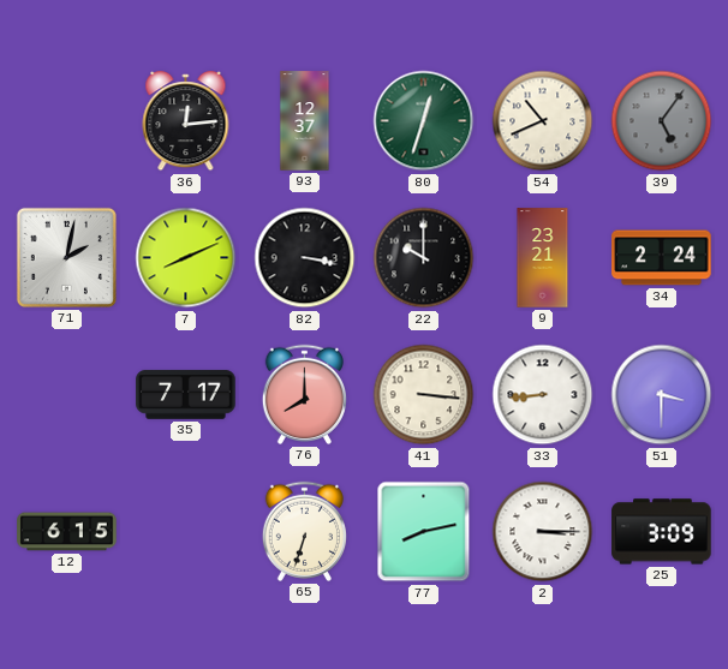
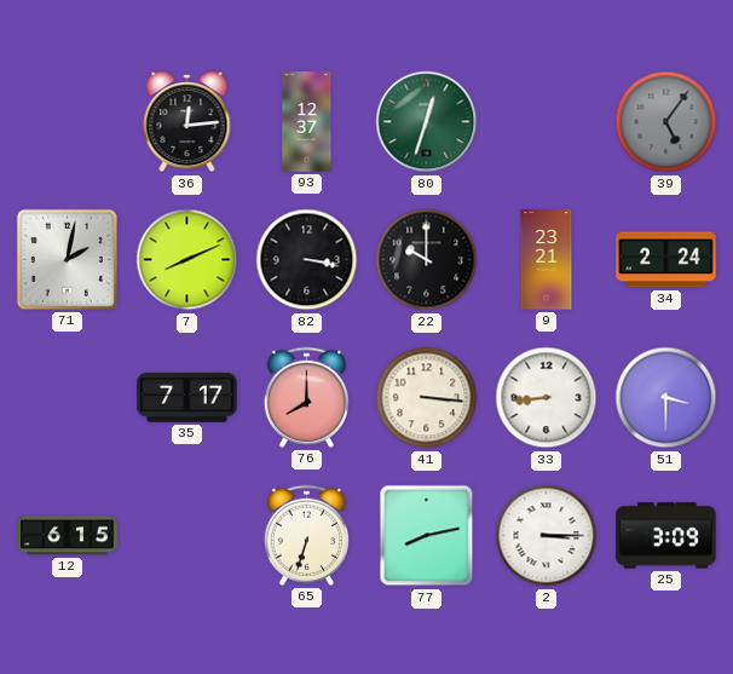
54: 10:41 -> none (543, 121)
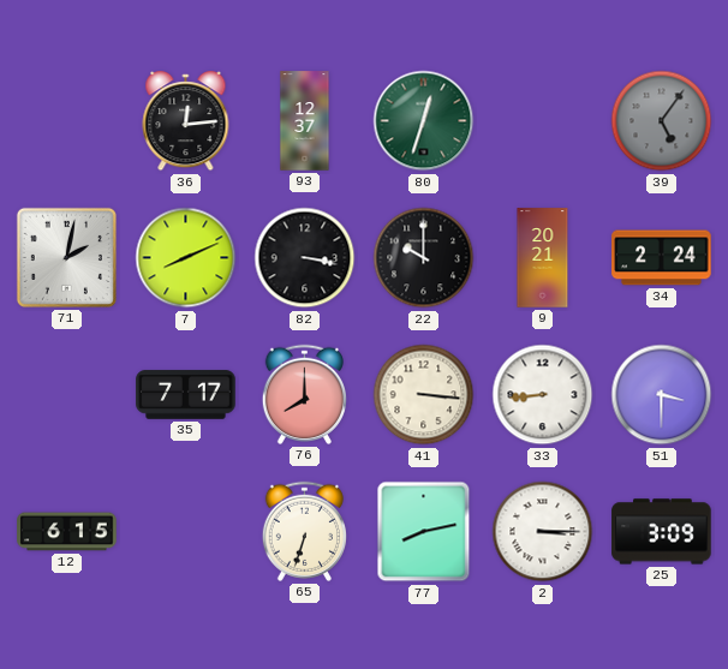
9: 23:21 -> 20:21 (543, 258)
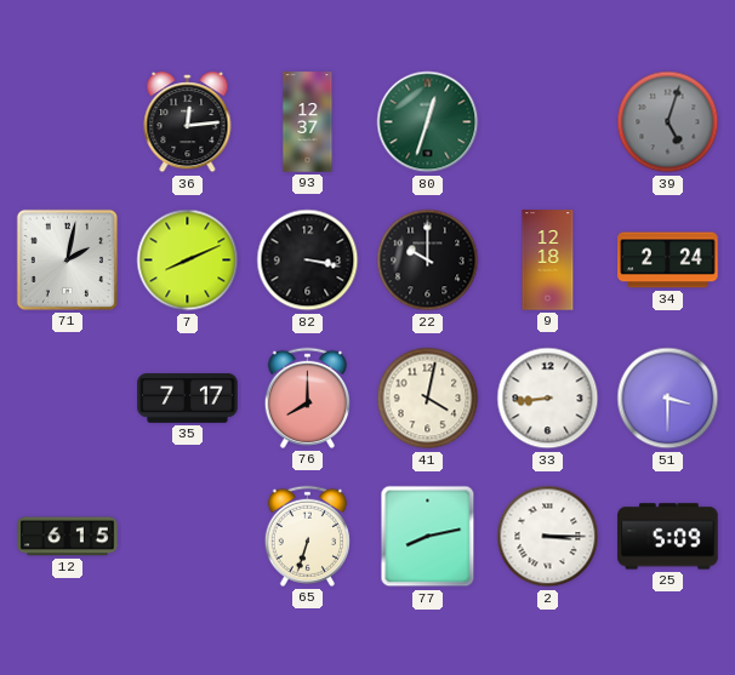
39: 5:06 -> 5:03 (668, 122)
9: 20:21 -> 12:18 (548, 261)
41: 3:16 -> 4:02 (428, 399)
25: 3:09 -> 5:09 (668, 537)
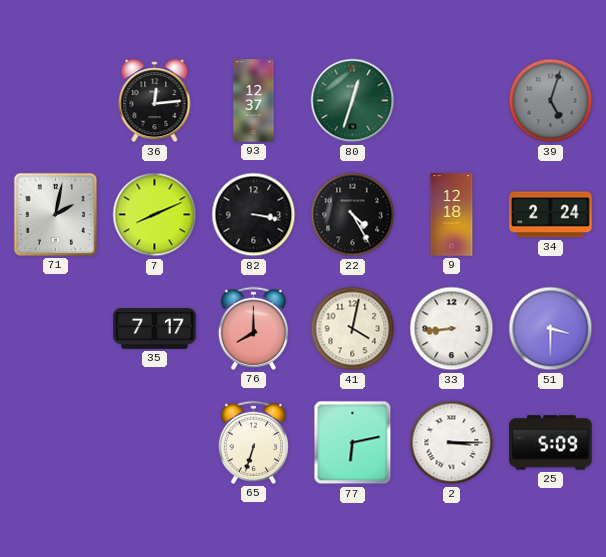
22: 10:00 -> 4:25 (353, 215)
12: 6:15 -> none (68, 537)
77: 8:13 -> 6:13 (353, 443)
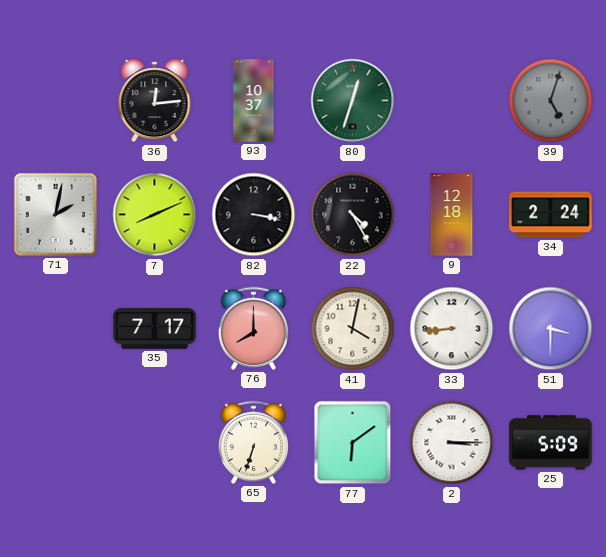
93: 12:37 -> 10:37 (254, 101)
77: 6:13 -> 6:09 (353, 443)
